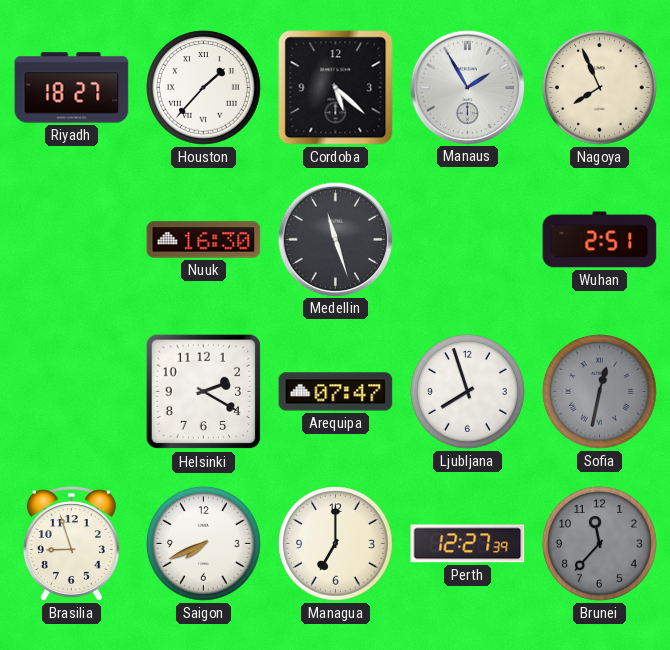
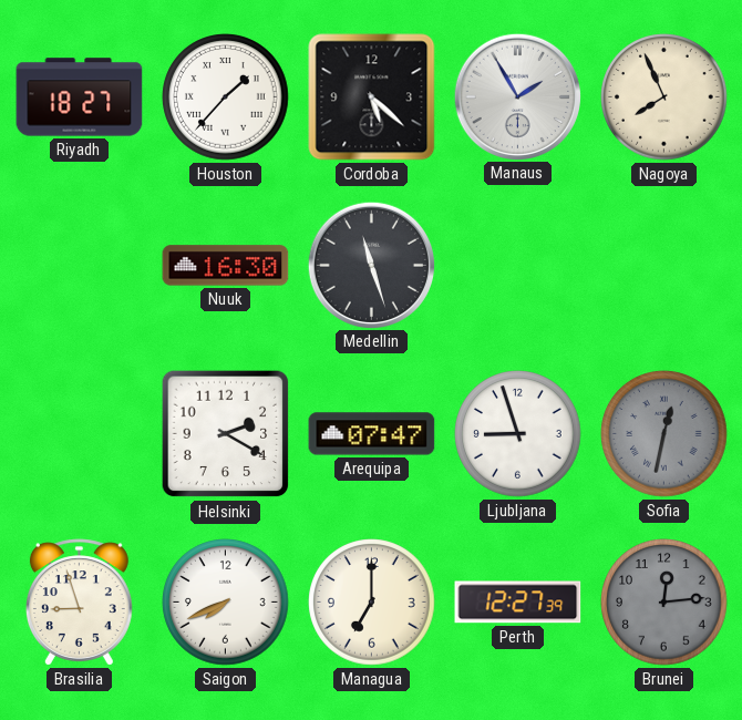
Wuhan: 2:51 -> none (600, 240)
Ljubljana: 7:57 -> 8:57 (518, 434)
Brunei: 11:37 -> 12:14 (664, 603)
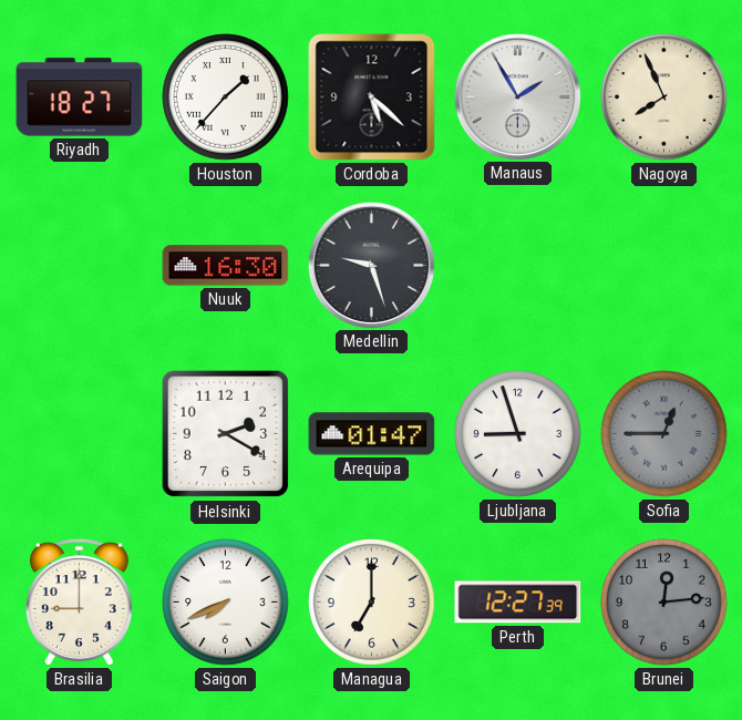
Medellin: 11:27 -> 9:27 (371, 265)
Arequipa: 07:47 -> 01:47 (372, 434)
Sofia: 12:32 -> 12:45 (664, 434)
Brasilia: 8:57 -> 9:00 (79, 603)
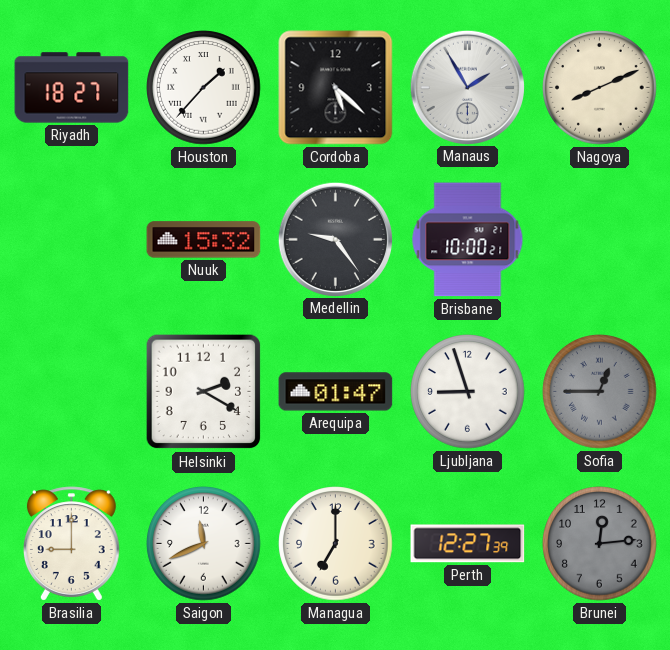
Nagoya: 7:56 -> 8:11 (600, 88)
Nuuk: 16:30 -> 15:32 (204, 240)
Medellin: 9:27 -> 9:24 (335, 239)
Brisbane: none -> 10:00 (468, 240)
Saigon: 7:41 -> 11:41 (204, 544)
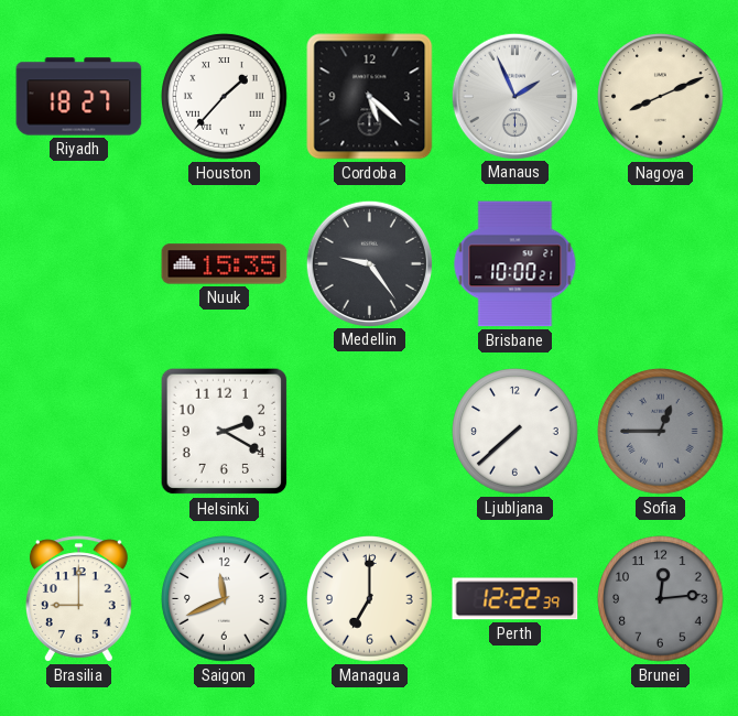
Manaus: 1:55 -> 1:56 (514, 96)
Nuuk: 15:32 -> 15:35 (225, 264)
Arequipa: 01:47 -> none (336, 392)
Ljubljana: 8:57 -> 7:38 (515, 432)
Perth: 12:27 -> 12:22 (515, 599)
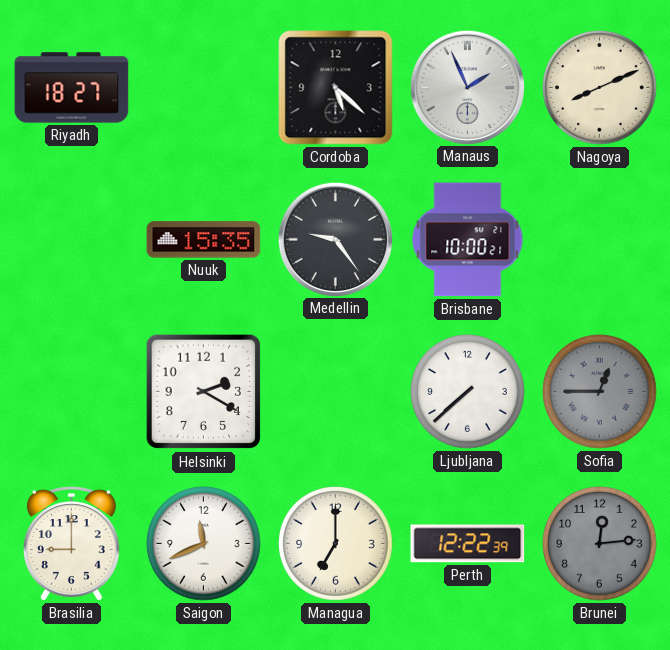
Houston: 1:37 -> none (225, 97)
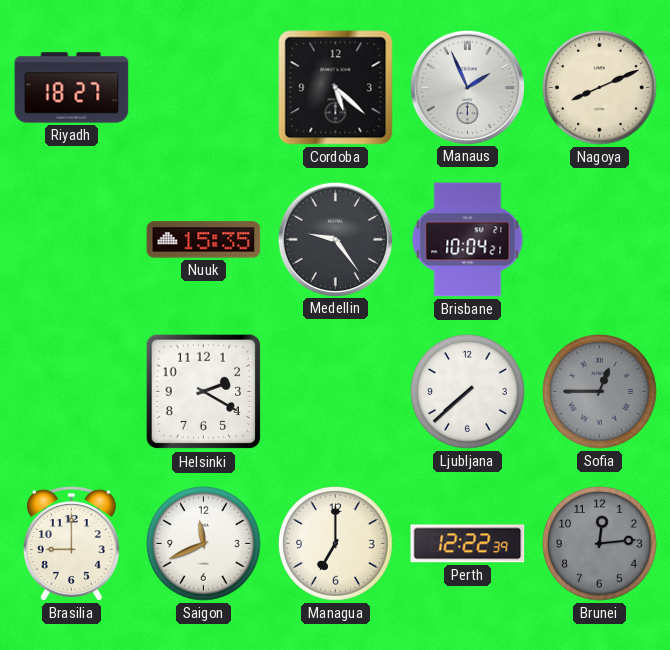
Brisbane: 10:00 -> 10:04 (468, 240)
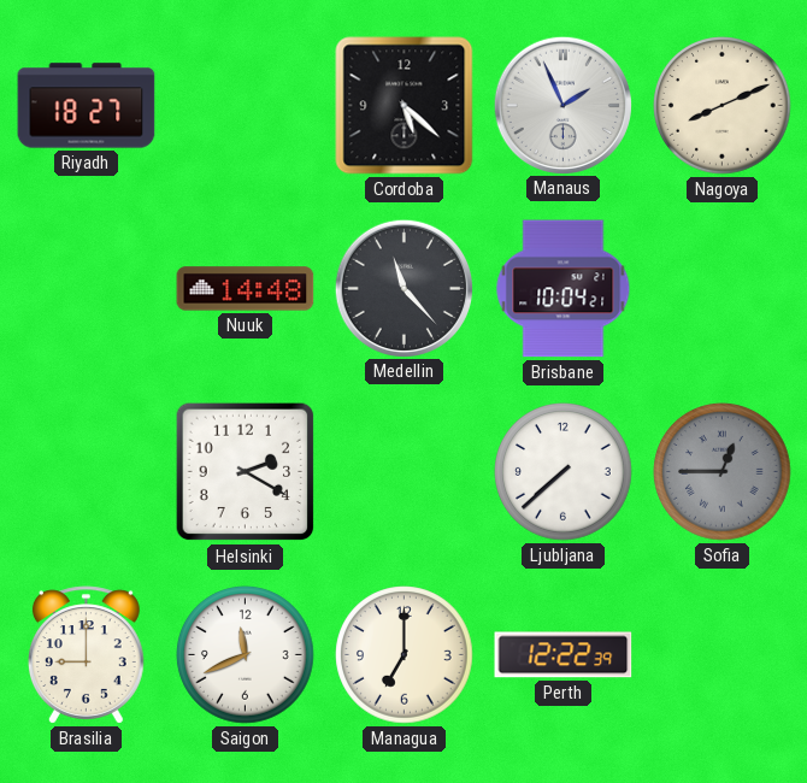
Nuuk: 15:35 -> 14:48 (246, 289)
Medellin: 9:24 -> 11:23 (403, 288)
Brunei: 12:14 -> none (600, 544)
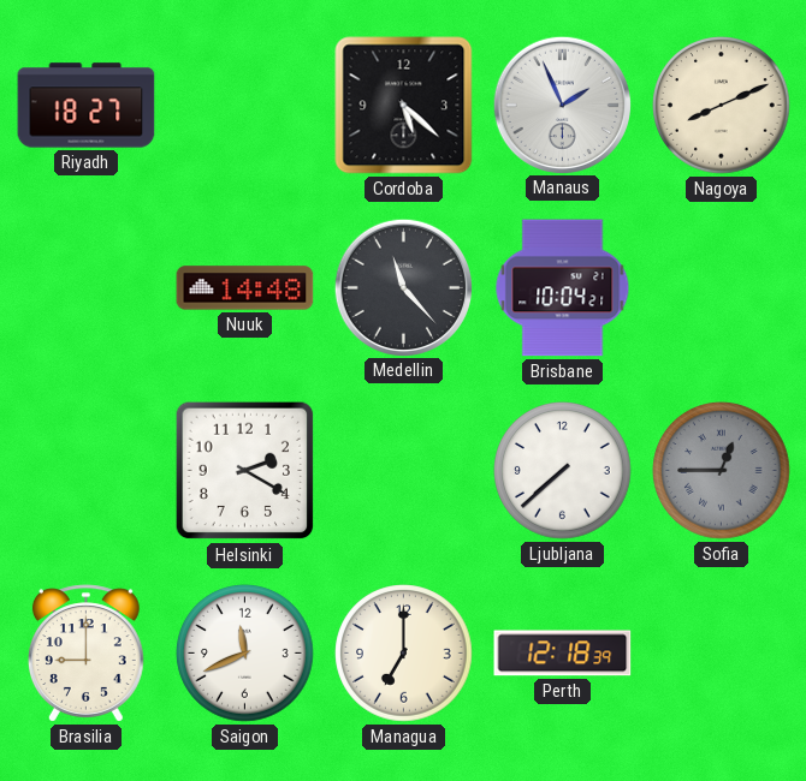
Perth: 12:22 -> 12:18 (563, 654)
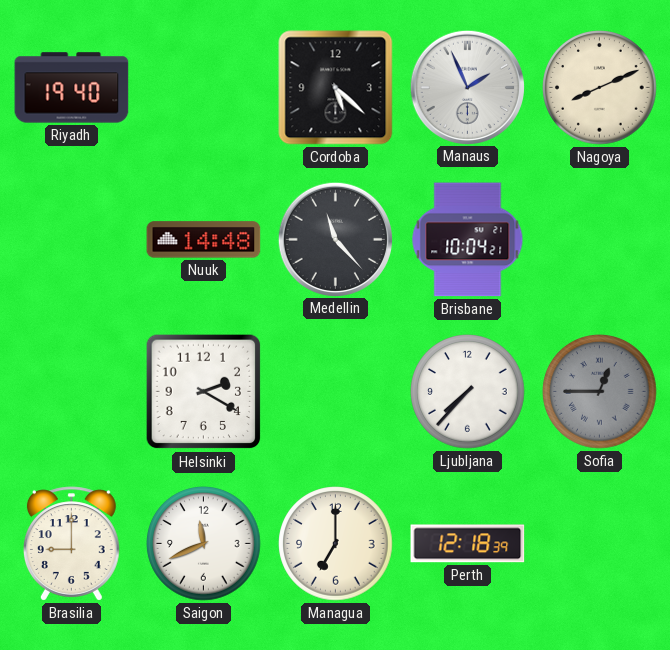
Riyadh: 18:27 -> 19:40 (72, 88)
Ljubljana: 7:38 -> 7:37 (468, 392)
